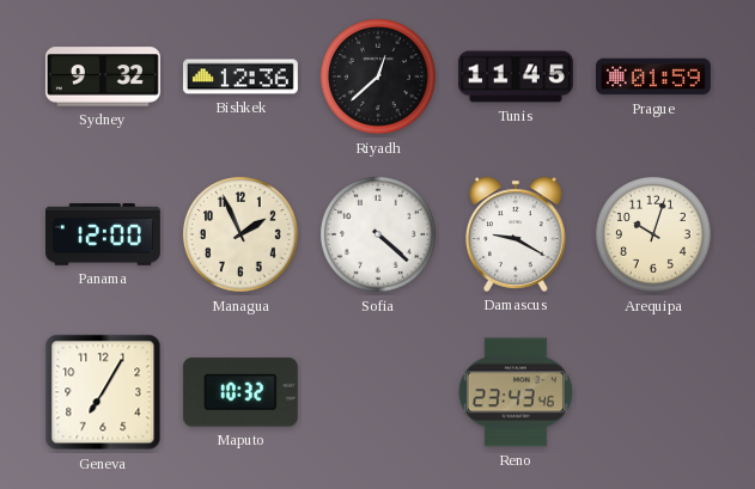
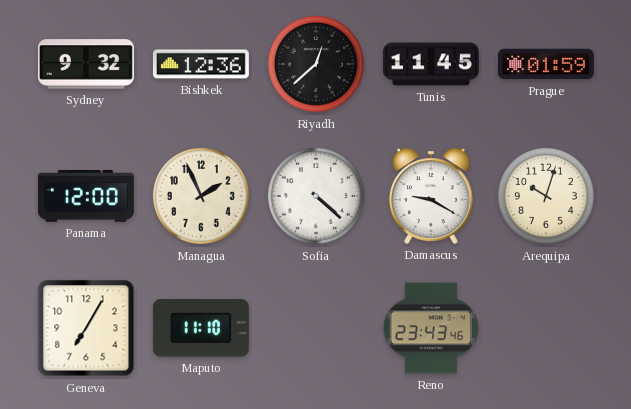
Maputo: 10:32 -> 11:10 (201, 328)
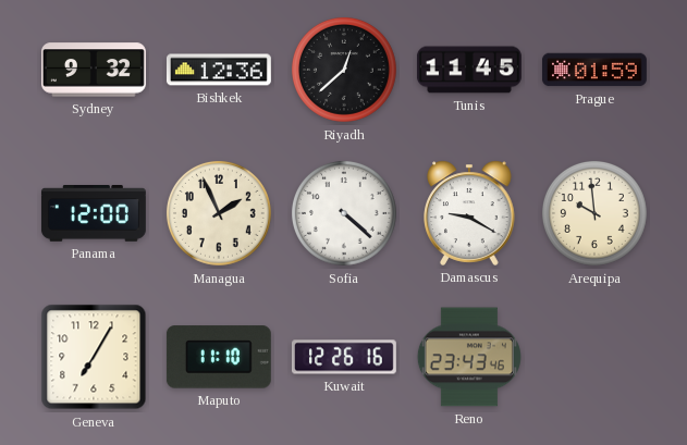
Arequipa: 10:03 -> 9:59 (594, 213)
Kuwait: none -> 12:26 (344, 357)
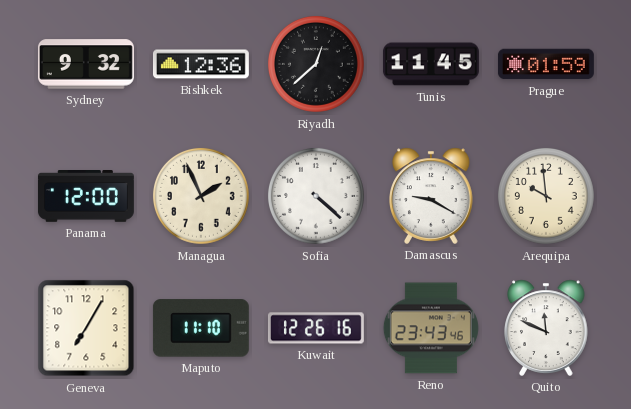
Quito: none -> 11:49 (546, 328)
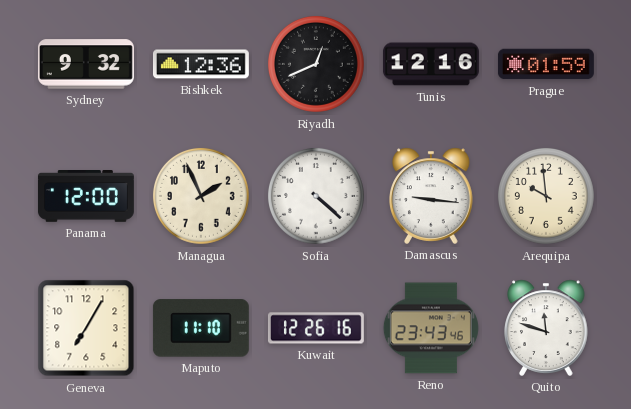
Riyadh: 12:38 -> 12:41 (316, 64)
Tunis: 11:45 -> 12:16 (431, 64)
Damascus: 9:20 -> 9:16 (431, 196)
Quito: 11:49 -> 11:48 (546, 328)
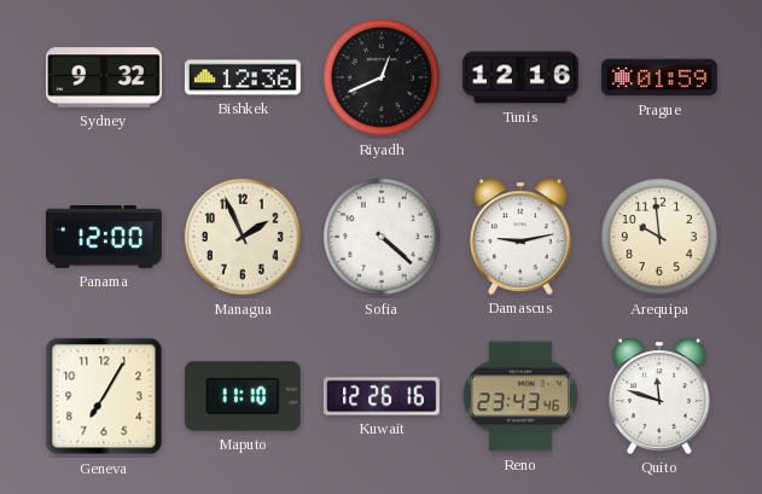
Damascus: 9:16 -> 9:13 (520, 237)
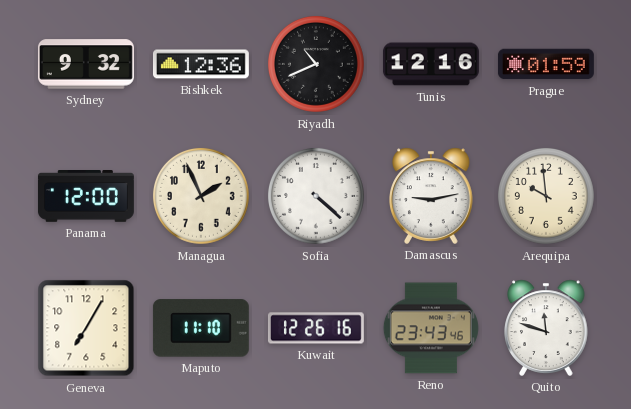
Riyadh: 12:41 -> 10:41 (316, 64)
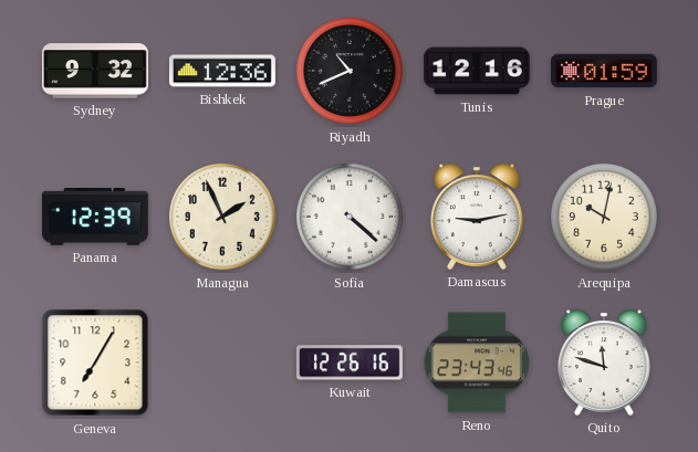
Panama: 12:00 -> 12:39 (95, 218)
Arequipa: 9:59 -> 10:02 (604, 217)
Maputo: 11:10 -> none (201, 328)
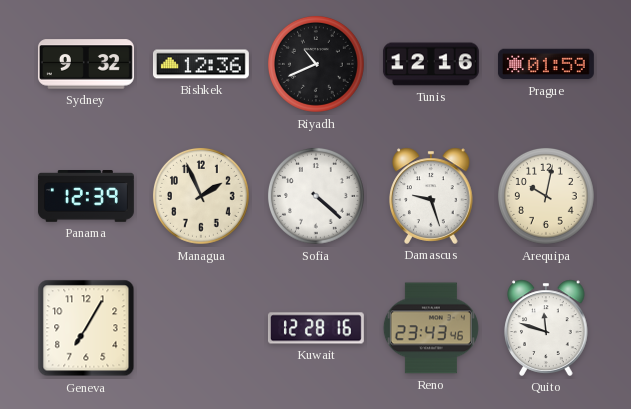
Damascus: 9:13 -> 9:27 (431, 196)
Kuwait: 12:26 -> 12:28 (316, 328)
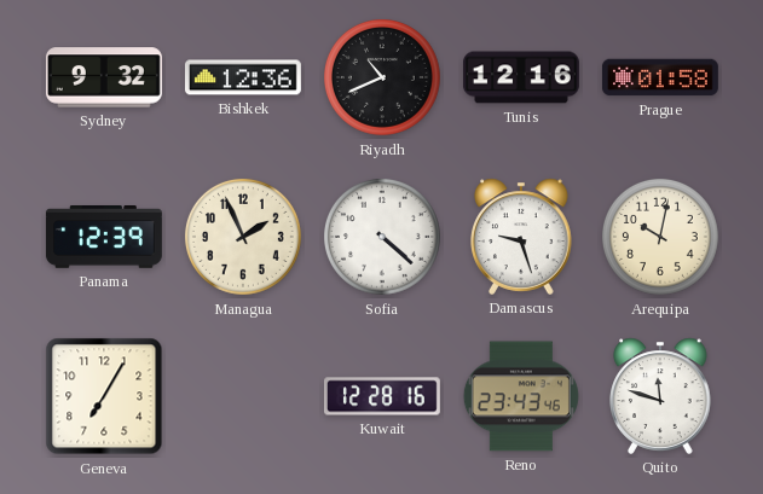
Prague: 01:59 -> 01:58 (660, 77)
